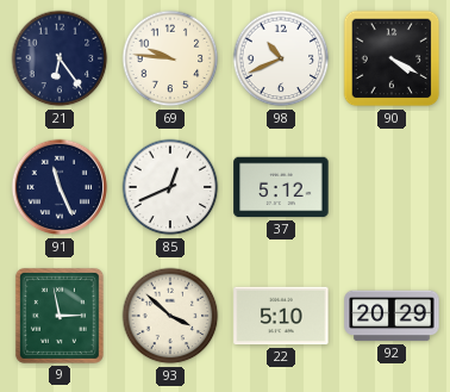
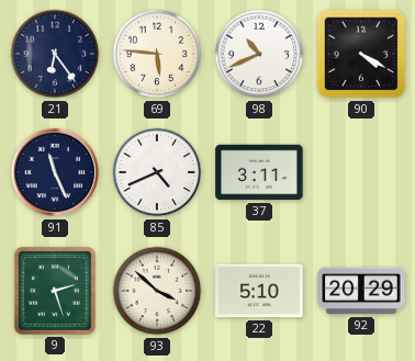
69: 9:46 -> 5:46 (157, 54)
85: 12:41 -> 4:41 (157, 172)
37: 5:12 -> 3:11 (259, 172)
9: 2:58 -> 2:27 (55, 291)
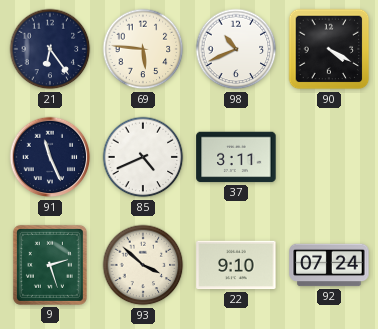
22: 5:10 -> 9:10 (236, 265)
92: 20:29 -> 07:24 (329, 265)
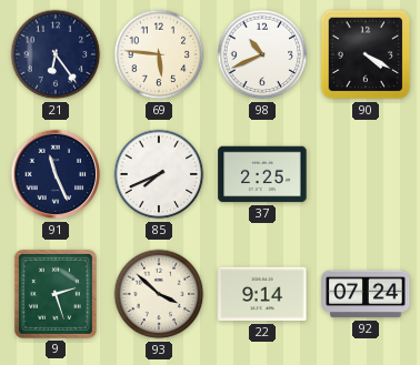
85: 4:41 -> 7:41 (159, 174)
37: 3:11 -> 2:25 (262, 174)
22: 9:10 -> 9:14 (262, 294)
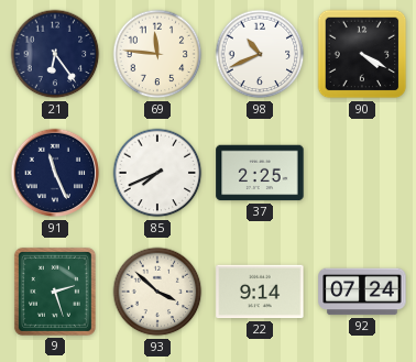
69: 5:46 -> 11:46 (157, 54)
